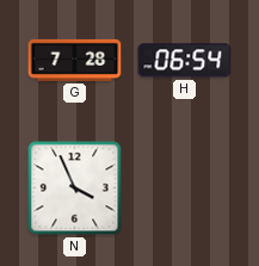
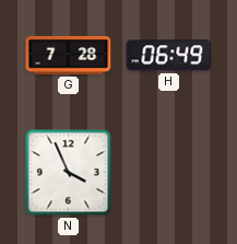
H: 06:54 -> 06:49 (169, 56)
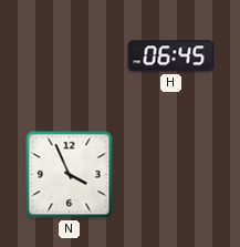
G: 7:28 -> none (69, 55)
H: 06:49 -> 06:45 (171, 56)
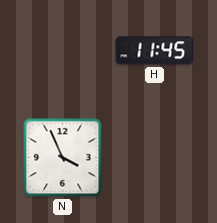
H: 06:45 -> 11:45 (155, 51)
